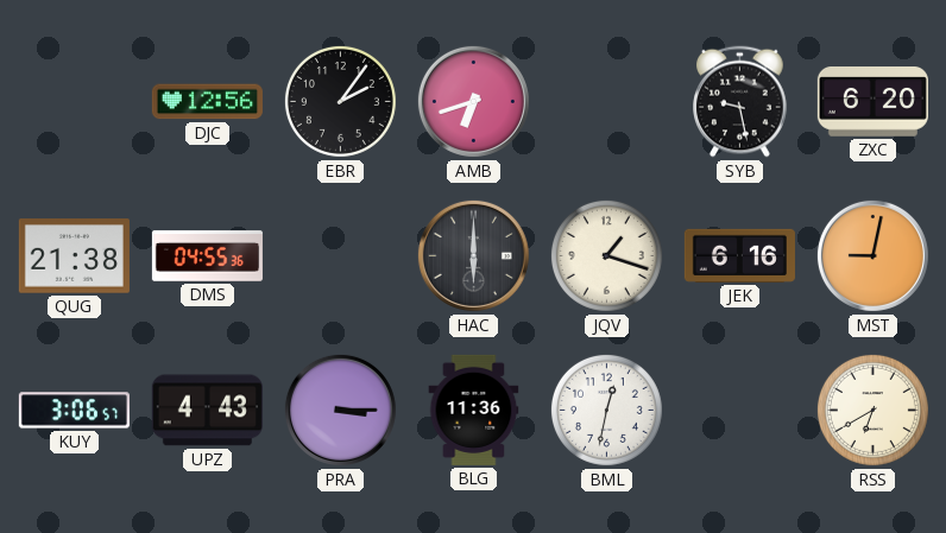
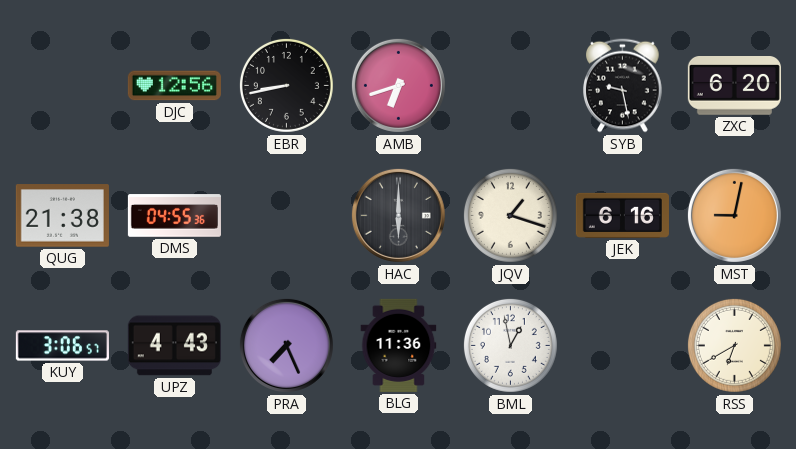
EBR: 2:06 -> 8:43 (286, 85)
PRA: 3:15 -> 7:26 (286, 345)
BML: 12:32 -> 12:58 (510, 345)
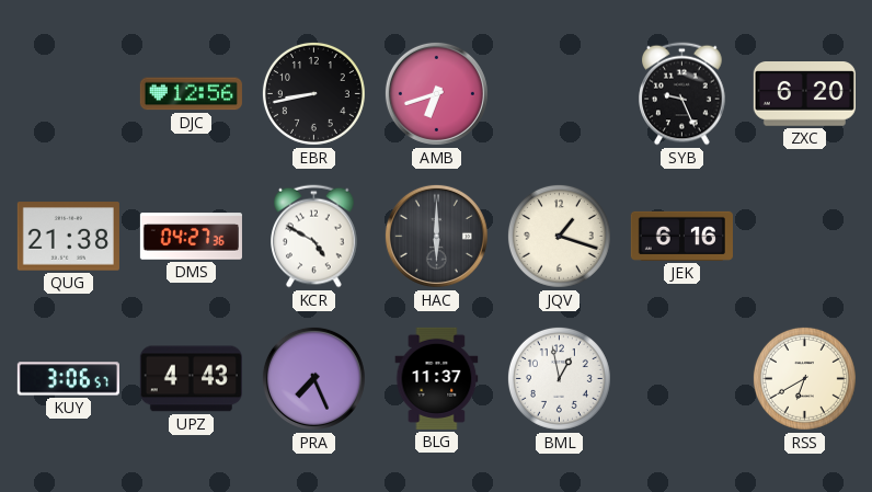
SYB: 9:28 -> 9:26 (682, 94)
DMS: 04:55 -> 04:27 (191, 237)
KCR: none -> 4:50 (314, 237)
MST: 9:02 -> none (734, 215)
BLG: 11:36 -> 11:37 (437, 378)
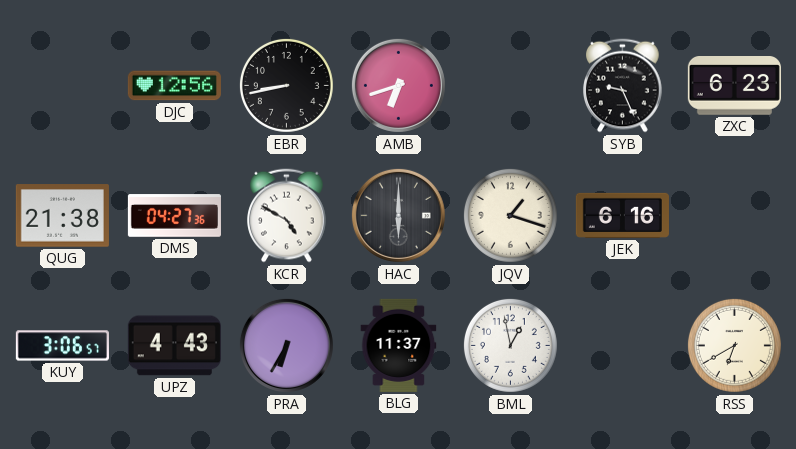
ZXC: 6:20 -> 6:23 (734, 86)
PRA: 7:26 -> 6:35 (286, 345)
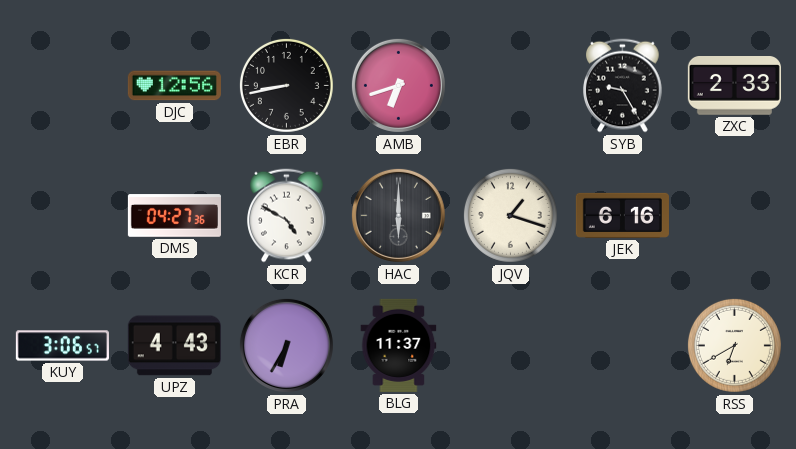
SYB: 9:26 -> 9:25 (623, 86)
ZXC: 6:23 -> 2:33 (734, 86)
QUG: 21:38 -> none (62, 216)
BML: 12:58 -> none (510, 345)
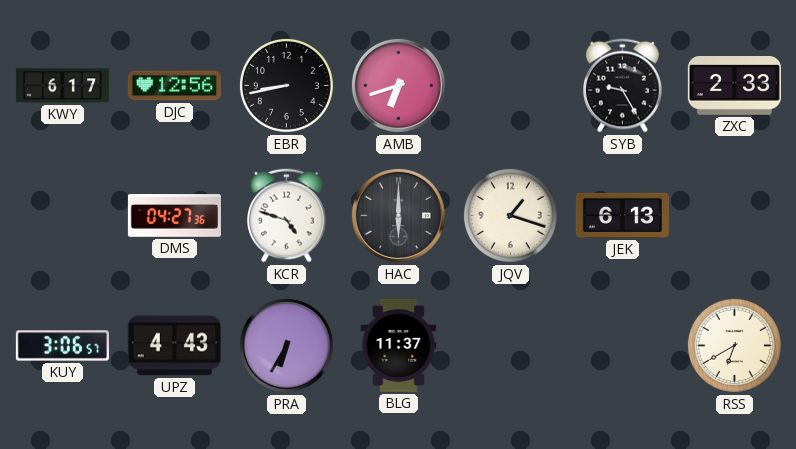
KWY: none -> 6:17 (62, 86)
KCR: 4:50 -> 4:48 (287, 216)
JEK: 6:16 -> 6:13 (622, 215)
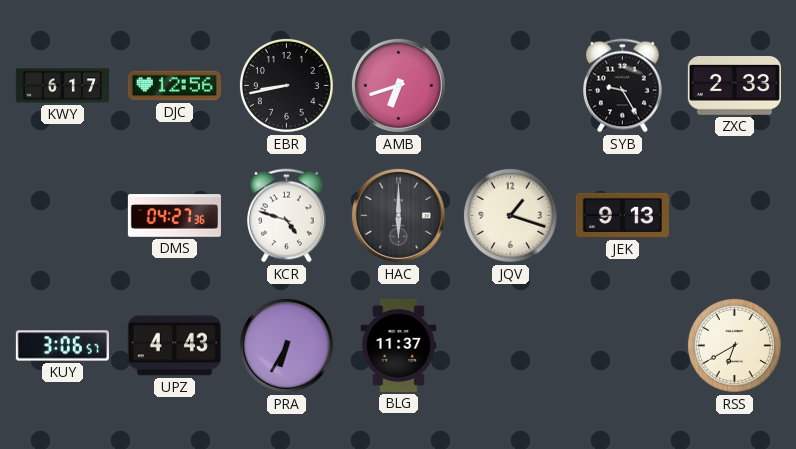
JEK: 6:13 -> 9:13 (622, 215)
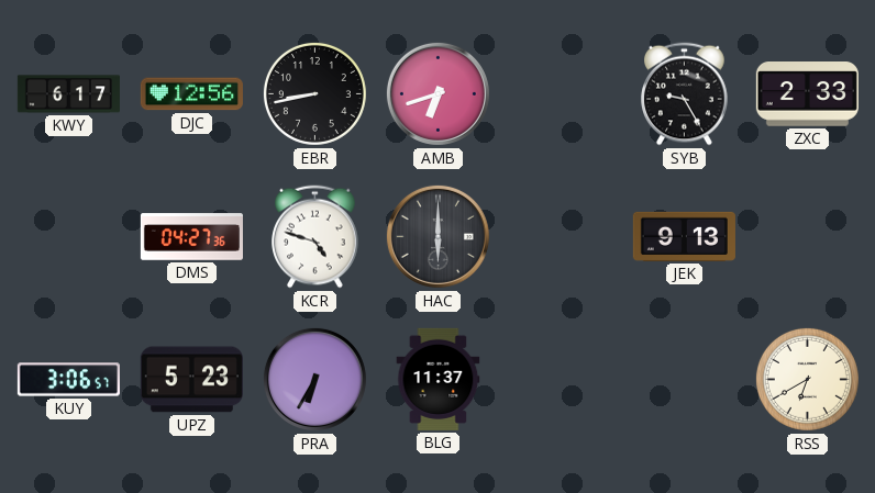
JQV: 1:18 -> none (510, 215)
UPZ: 4:43 -> 5:23 (191, 380)
